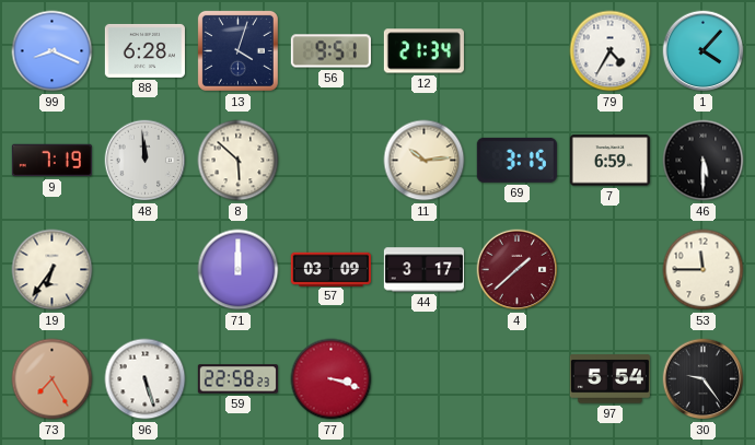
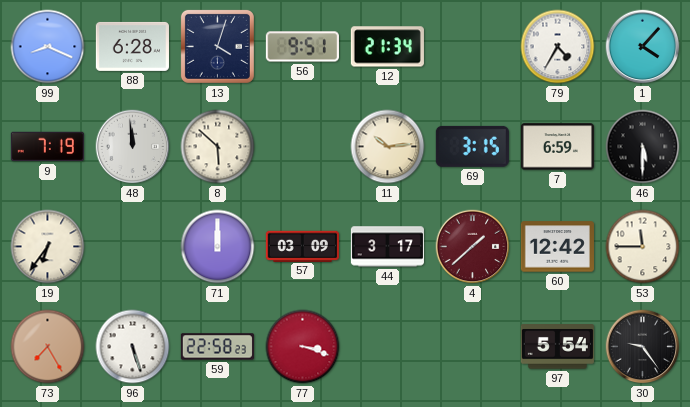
60: none -> 12:42 (557, 247)
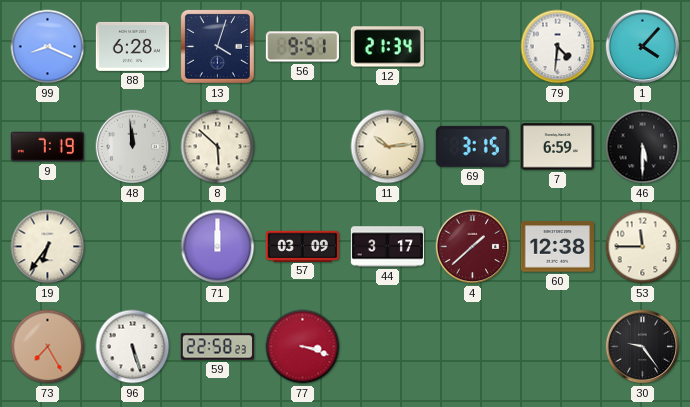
79: 4:35 -> 4:31 (558, 47)
60: 12:42 -> 12:38 (557, 247)
97: 5:54 -> none (557, 347)
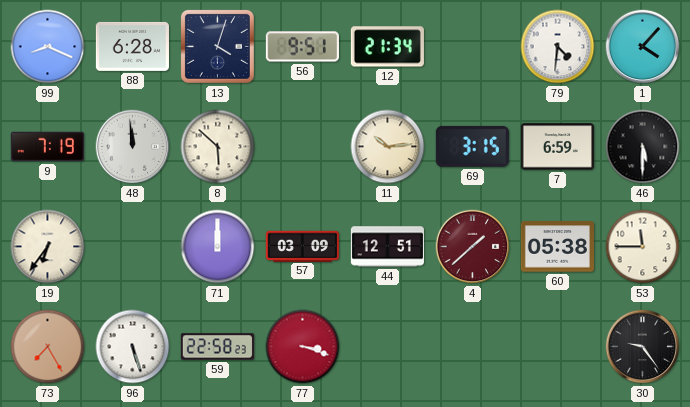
44: 3:17 -> 12:51 (387, 247)
60: 12:38 -> 05:38 (557, 247)
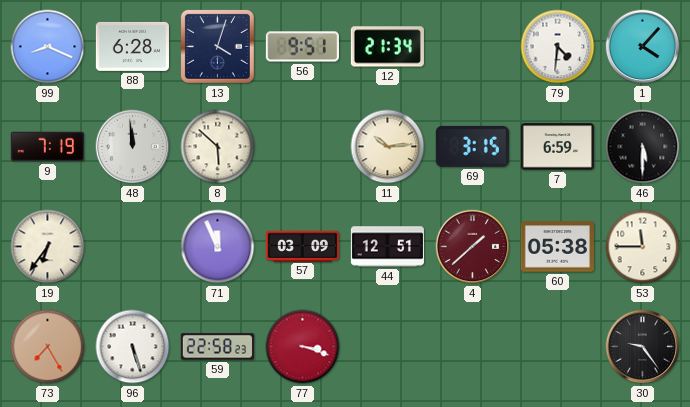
71: 12:00 -> 11:56 (218, 247)
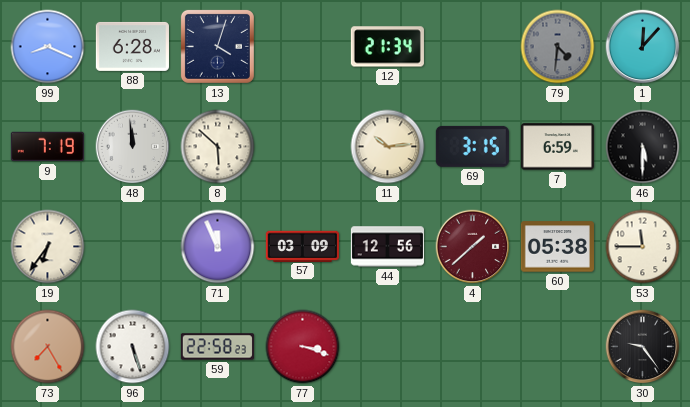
56: 9:51 -> none (302, 47)
79 dial: white -> grey (558, 47)
1: 4:07 -> 12:07 (643, 47)
44: 12:51 -> 12:56 (387, 247)
